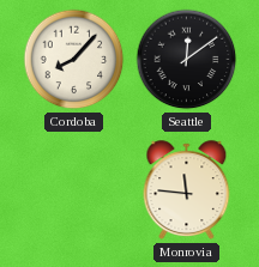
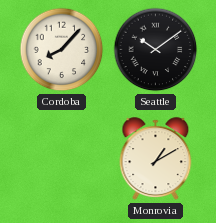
Seattle: 12:09 -> 10:09 (156, 50)
Monrovia: 11:46 -> 1:10 (156, 159)
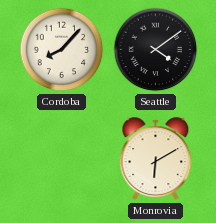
Seattle: 10:09 -> 4:09 (156, 50)
Monrovia: 1:10 -> 6:10 (156, 159)
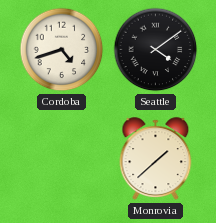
Cordoba: 8:07 -> 4:42 (62, 50)
Monrovia: 6:10 -> 1:38 (156, 159)
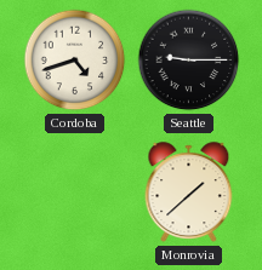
Seattle: 4:09 -> 9:15 (189, 61)
